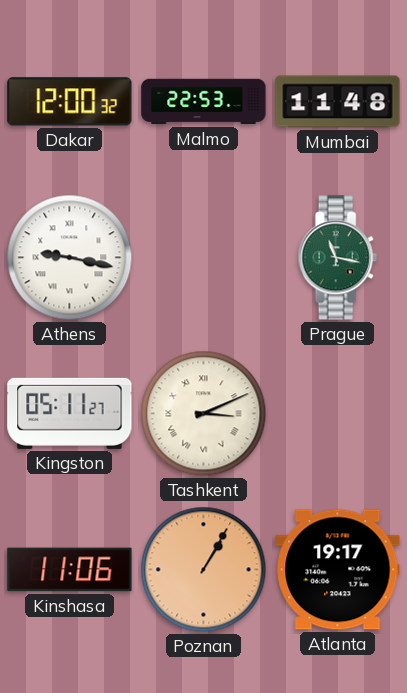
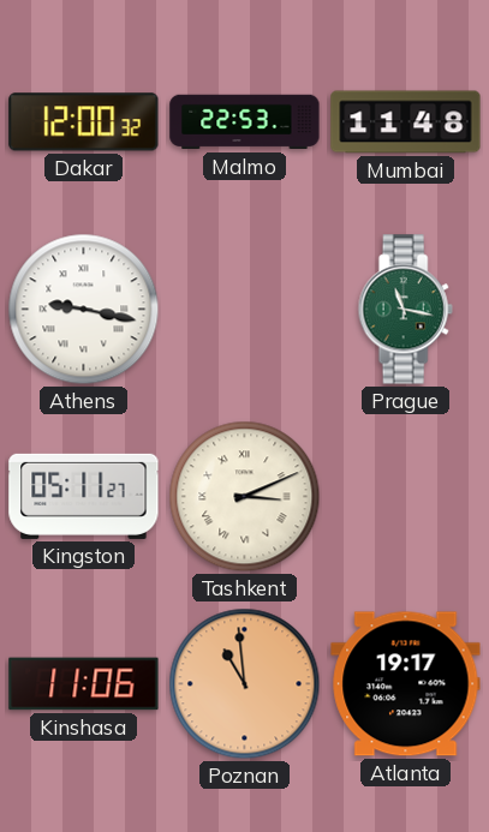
Poznan: 1:05 -> 10:59 (245, 684)
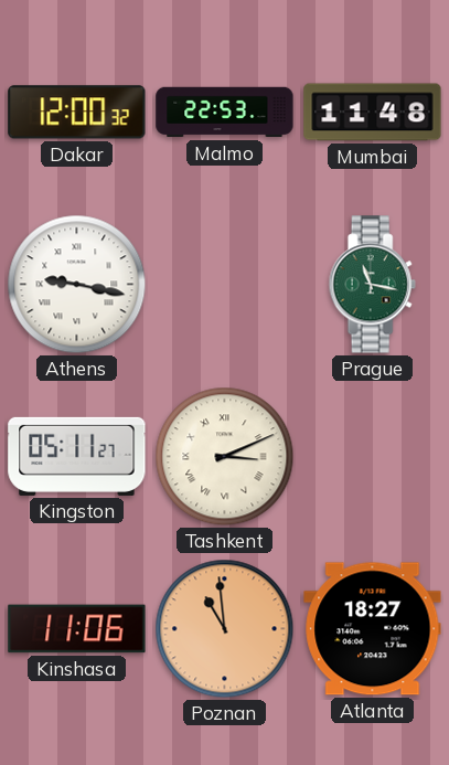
Atlanta: 19:17 -> 18:27 (373, 629)
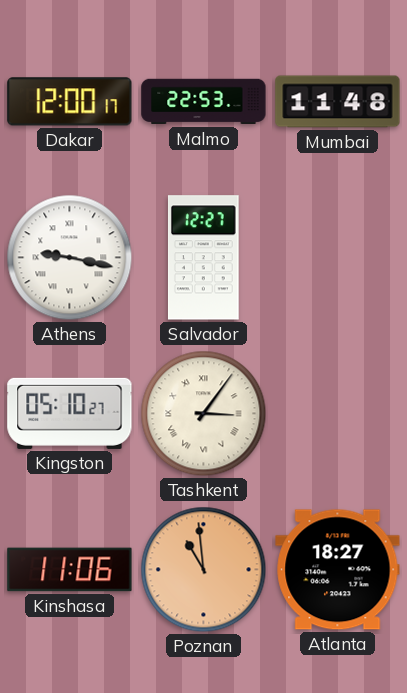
Dakar: 12:00:32 -> 12:00:17 (70, 102)
Salvador: none -> 12:27 (203, 258)
Prague: 11:17 -> none (372, 285)
Kingston: 05:11 -> 05:10 (70, 413)
Tashkent: 3:11 -> 3:06 (204, 414)
